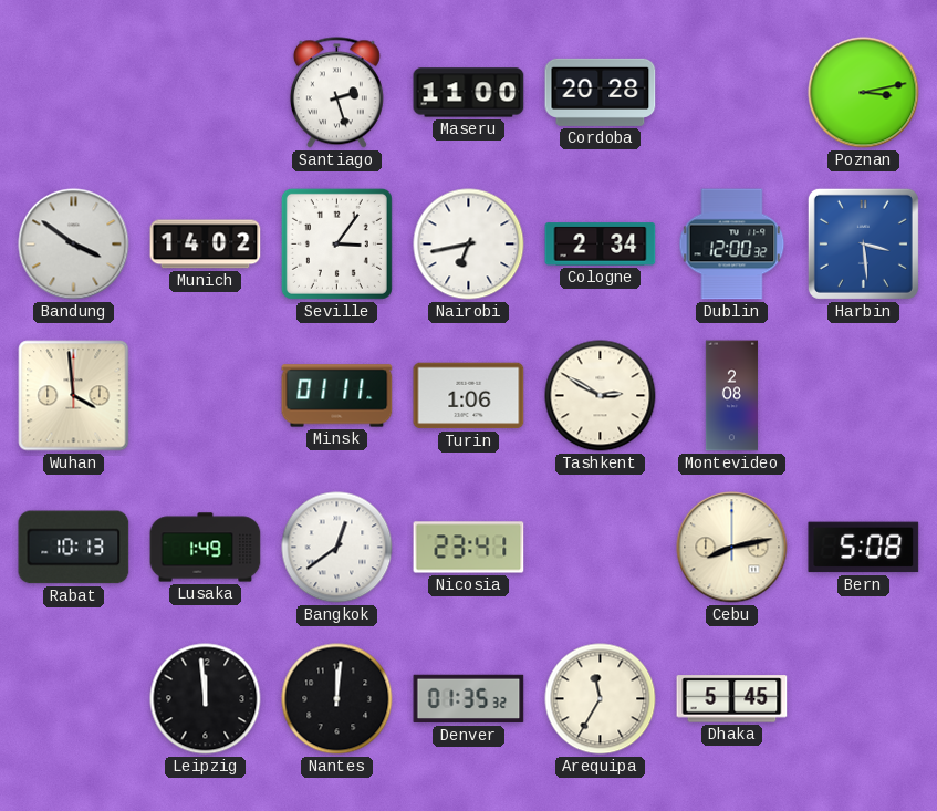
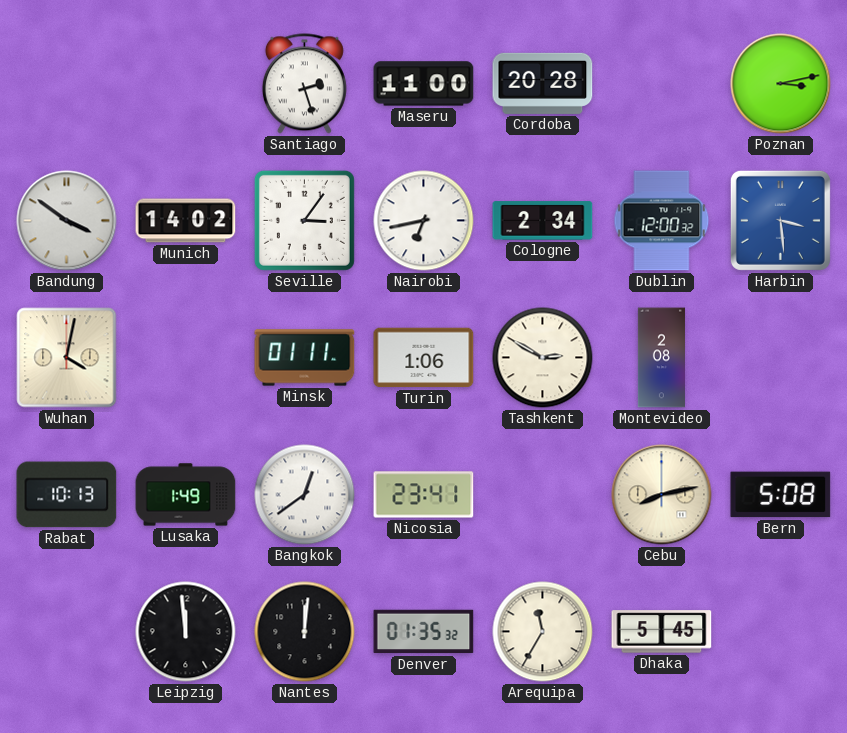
Wuhan: 3:59 -> 4:02 (67, 358)
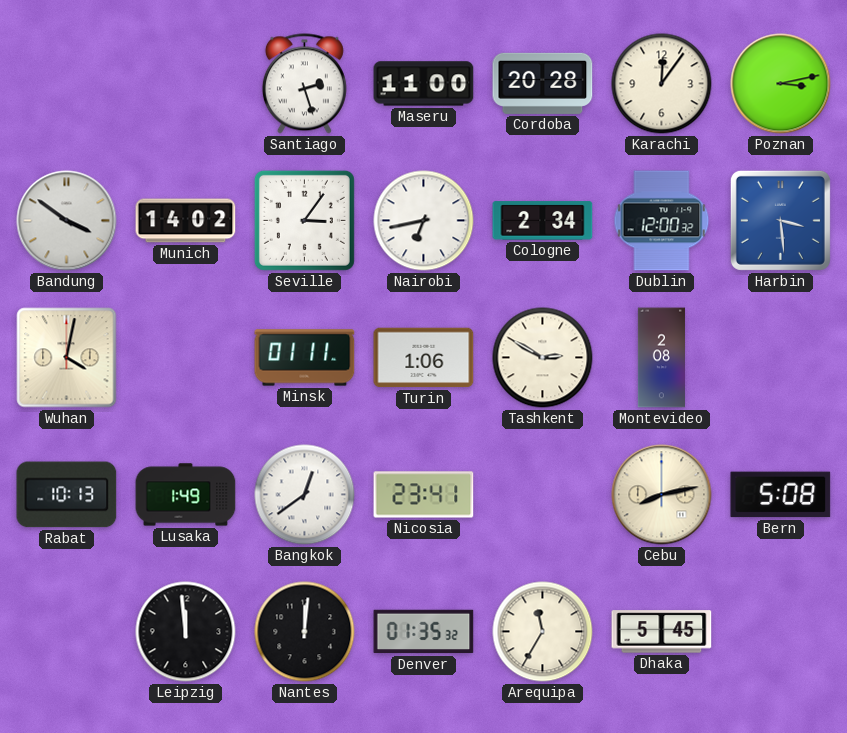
Karachi: none -> 12:06 (662, 84)
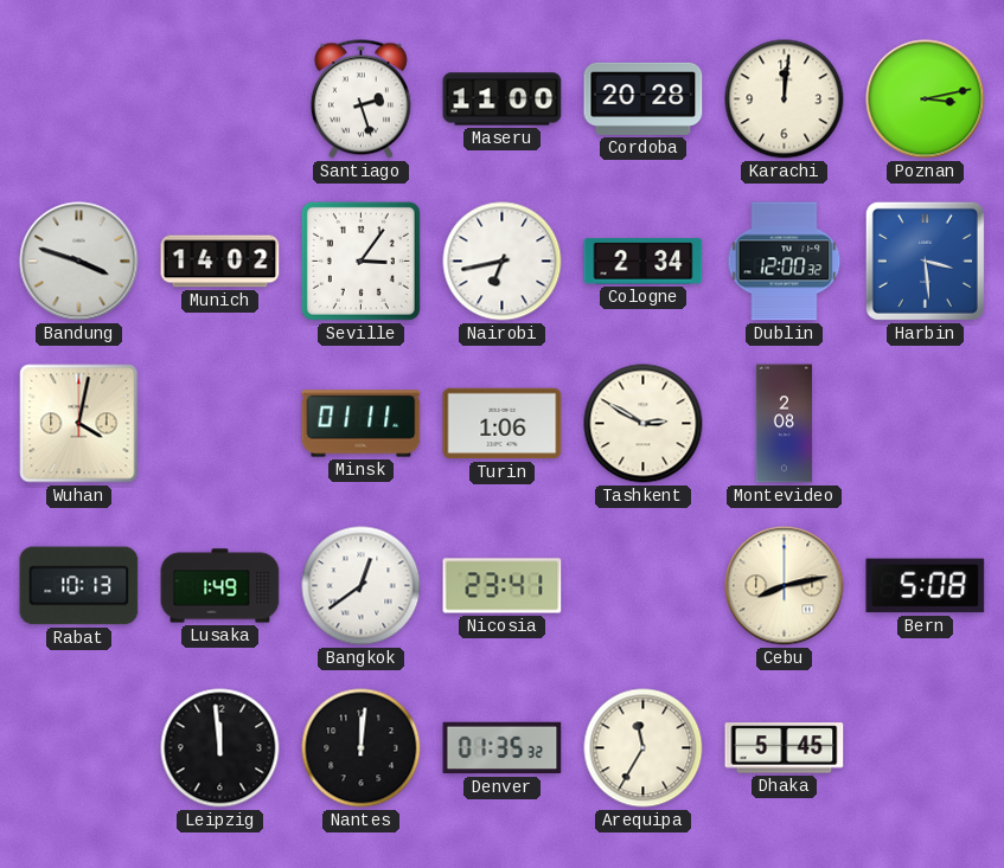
Karachi: 12:06 -> 12:01 (785, 99)
Bandung: 3:51 -> 3:48 (79, 262)
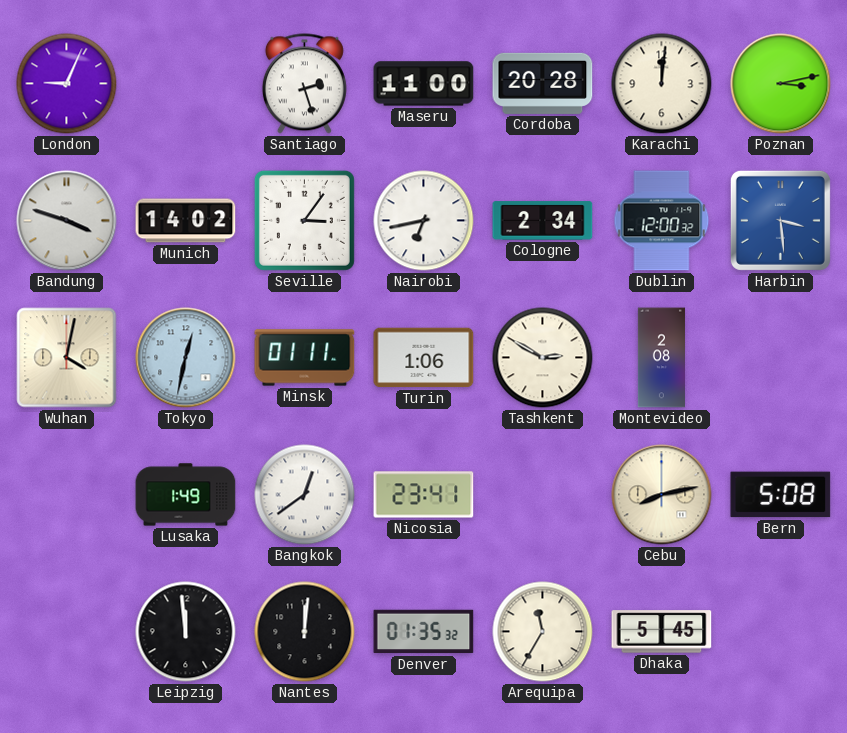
London: none -> 9:04 (67, 84)
Tokyo: none -> 12:32 (186, 358)
Rabat: 10:13 -> none (79, 586)
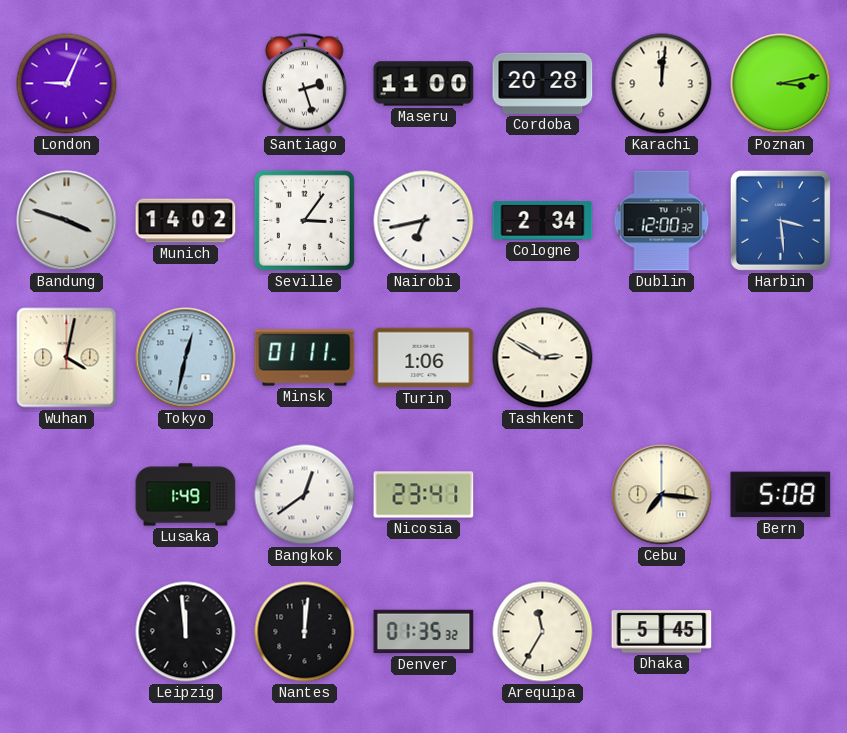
Montevideo: 2:08 -> none (661, 358)
Cebu: 8:13 -> 7:16 (662, 495)
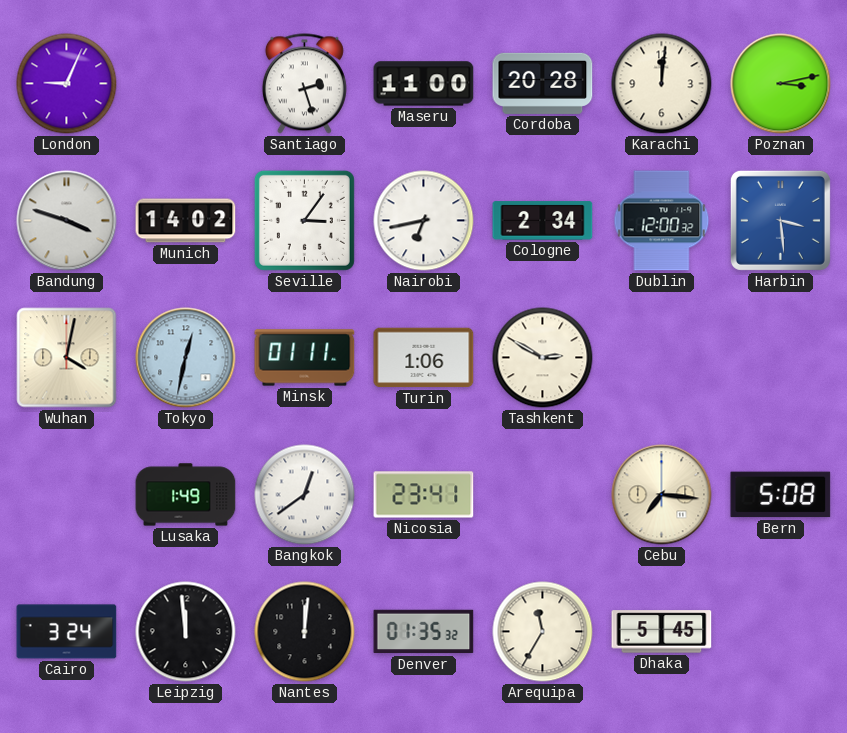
Cairo: none -> 3:24 (67, 632)
